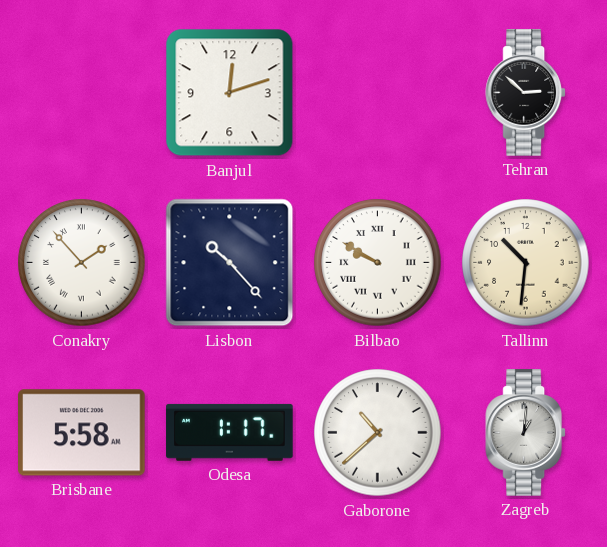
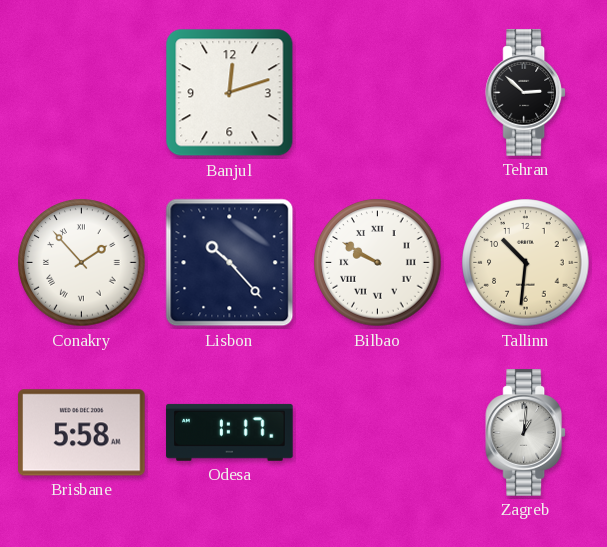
Gaborone: 10:38 -> none (378, 433)
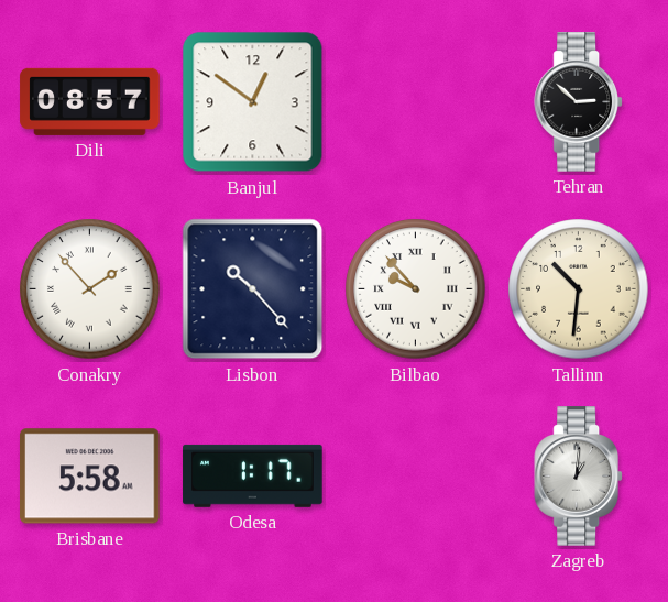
Dili: none -> 08:57 (90, 101)
Banjul: 12:12 -> 12:51 (253, 102)
Bilbao: 9:50 -> 9:53 (416, 289)
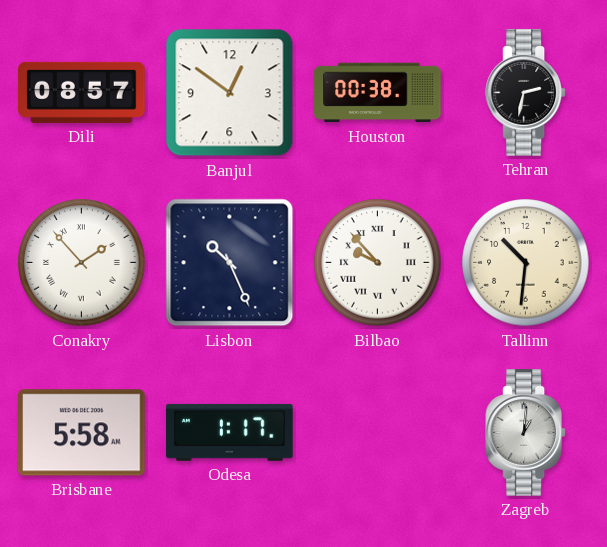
Houston: none -> 00:38 (378, 93)
Tehran: 2:52 -> 2:32 (526, 93)
Lisbon: 10:23 -> 10:26 (230, 263)
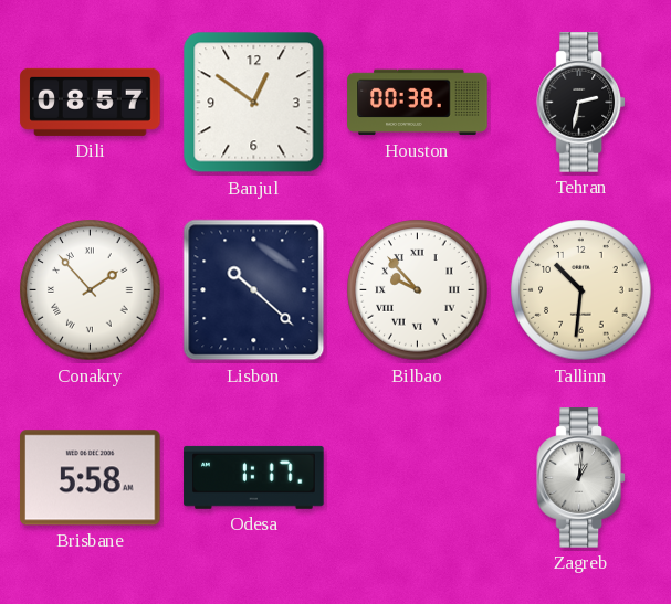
Lisbon: 10:26 -> 10:22 (254, 290)
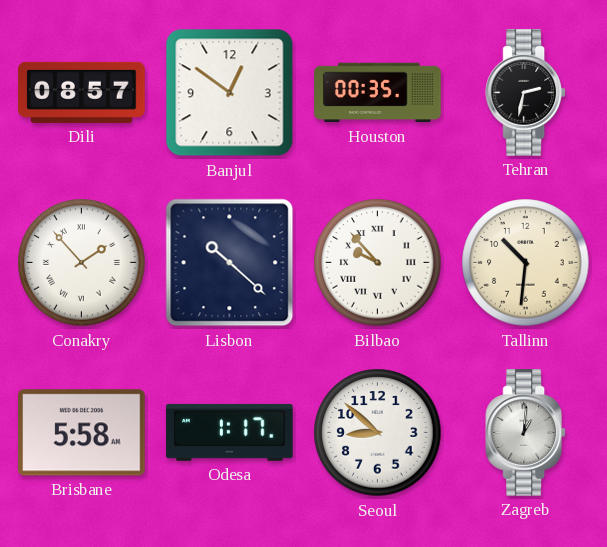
Houston: 00:38 -> 00:35 (378, 93)
Seoul: none -> 8:52 (378, 433)
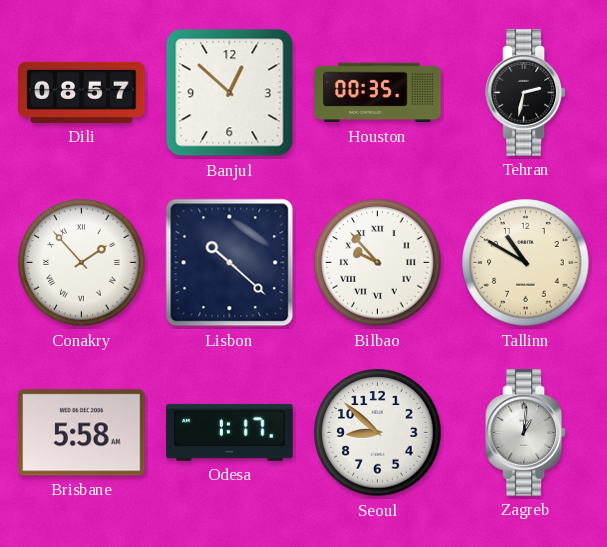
Banjul: 12:51 -> 12:52 (230, 93)
Tallinn: 10:31 -> 10:50 (526, 263)
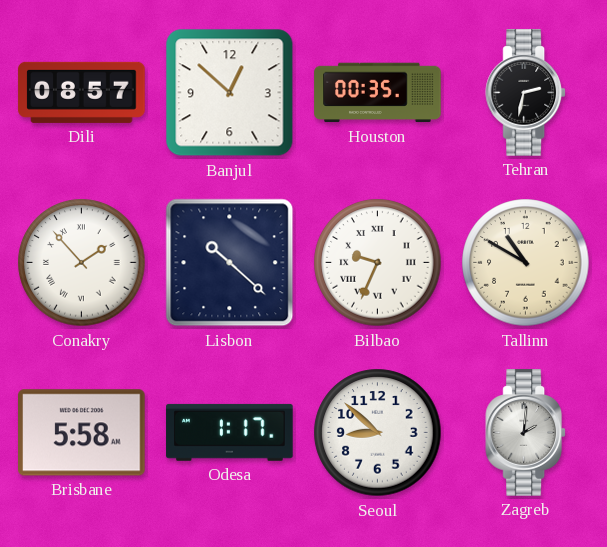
Bilbao: 9:53 -> 9:34 (378, 263)
Zagreb: 1:01 -> 2:01 (526, 433)
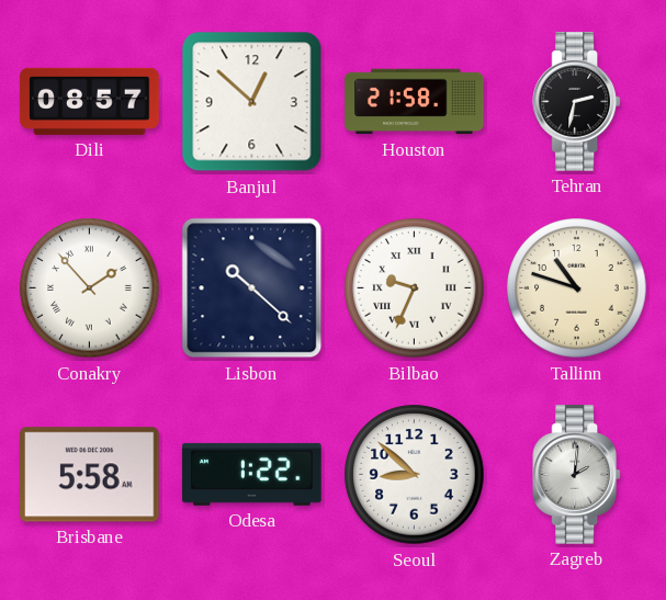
Houston: 00:35 -> 21:58 (415, 102)
Tallinn: 10:50 -> 10:48 (577, 288)
Odesa: 1:17 -> 1:22 (252, 474)
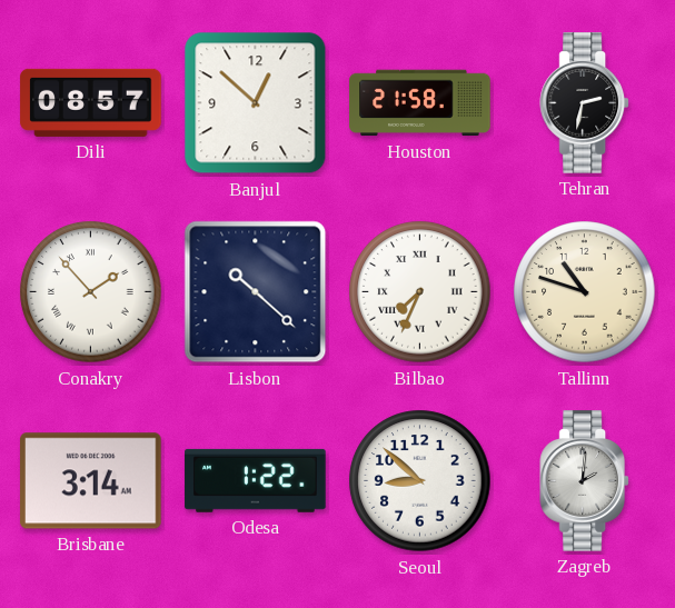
Bilbao: 9:34 -> 7:34 (420, 292)
Brisbane: 5:58 -> 3:14 (91, 481)
